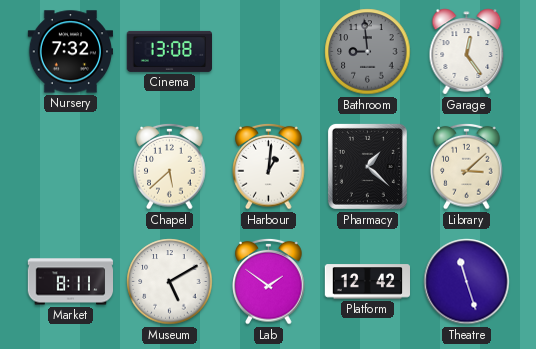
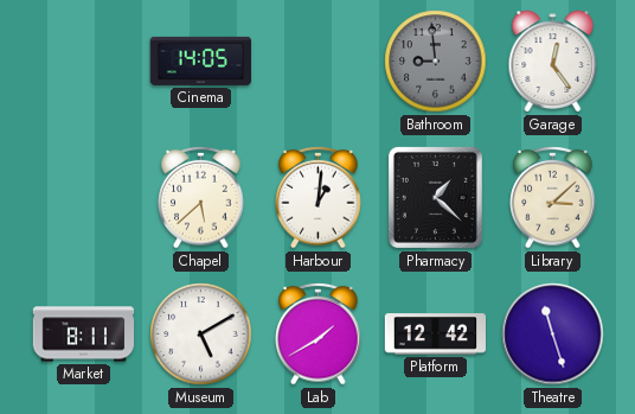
Nursery: 7:32 -> none (70, 52)
Cinema: 13:08 -> 14:05 (200, 60)
Lab: 1:51 -> 1:40 (319, 333)
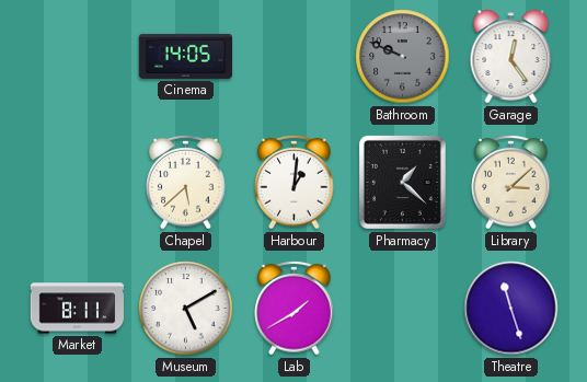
Bathroom: 8:59 -> 9:49 (403, 57)
Platform: 12:42 -> none (436, 335)
